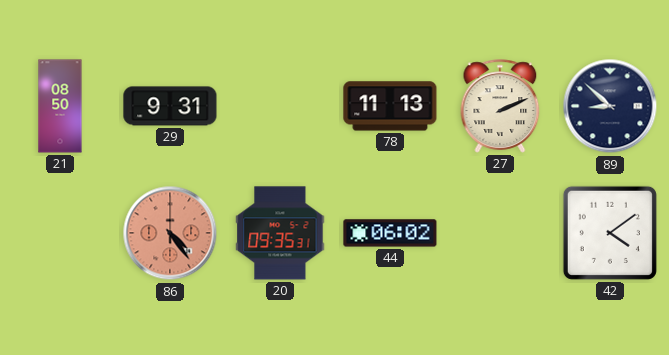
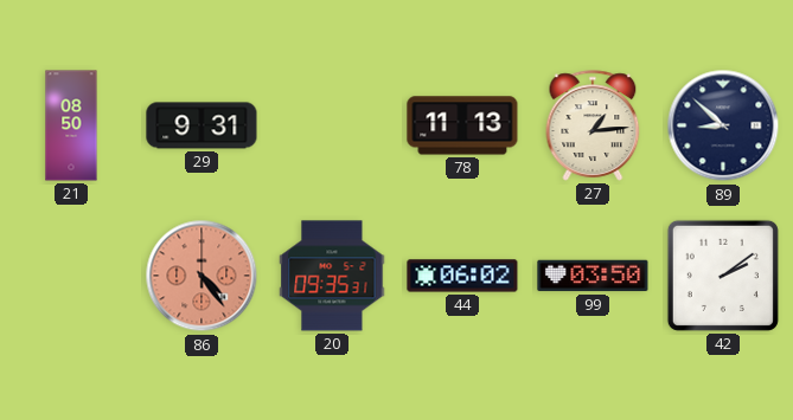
27: 2:11 -> 1:14 (593, 125)
99: none -> 03:50 (593, 276)
42: 4:09 -> 2:09 (723, 276)
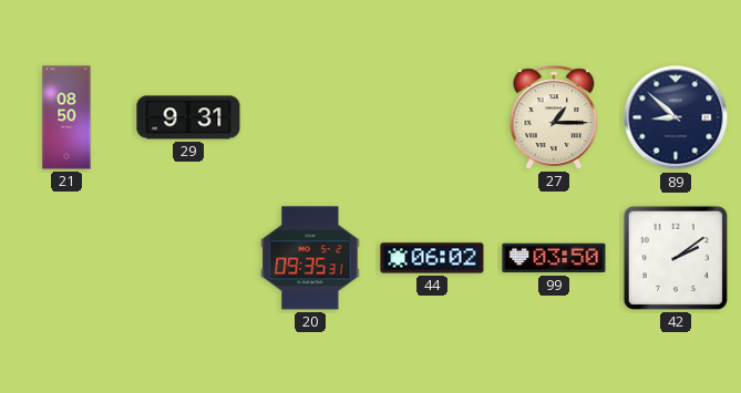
78: 11:13 -> none (462, 125)
27: 1:14 -> 1:15 (554, 117)
86: 4:24 -> none (202, 276)
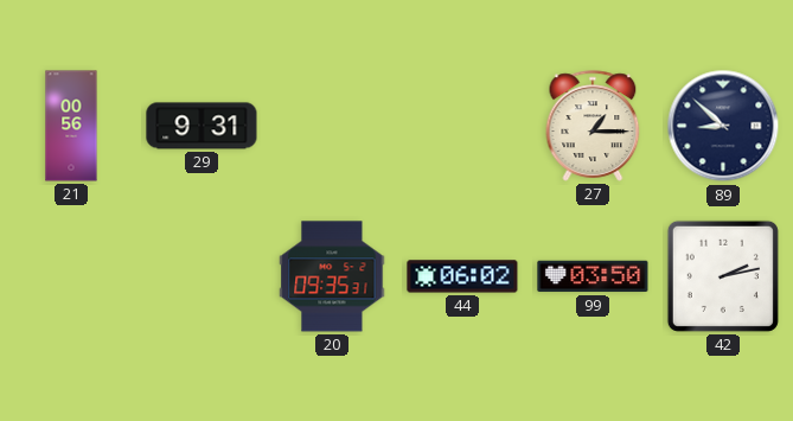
21: 08:50 -> 00:56 (71, 126)
42: 2:09 -> 2:13 (723, 276)
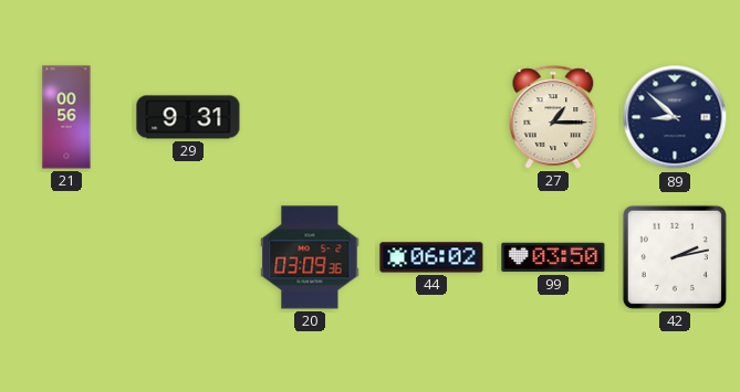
20: 09:35 -> 03:09 (310, 257)
